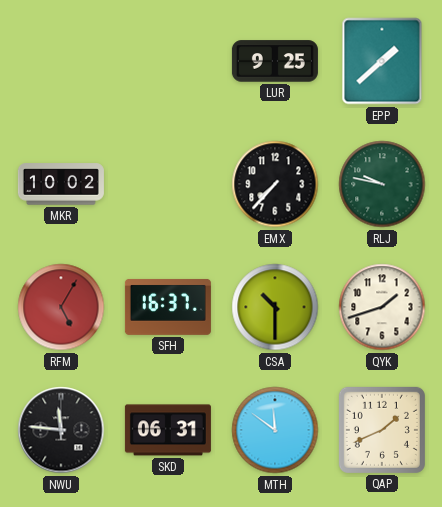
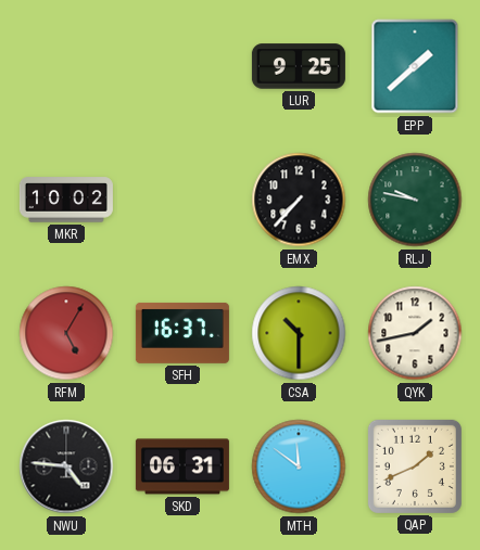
QYK: 1:42 -> 1:43 (415, 333)
NWU: 11:46 -> 4:46 (66, 466)
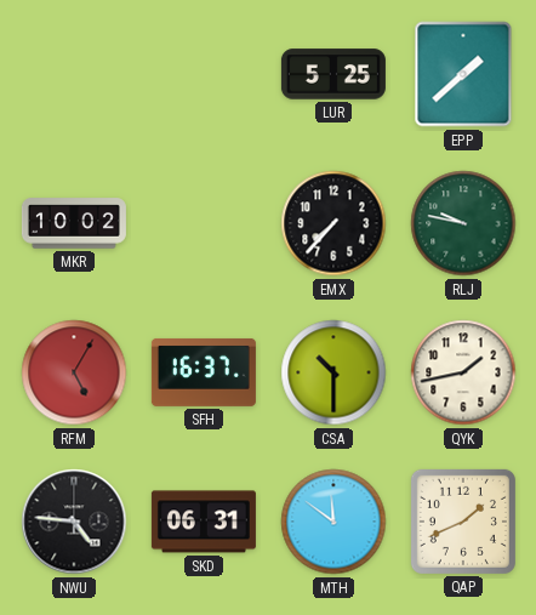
LUR: 9:25 -> 5:25 (333, 74)
